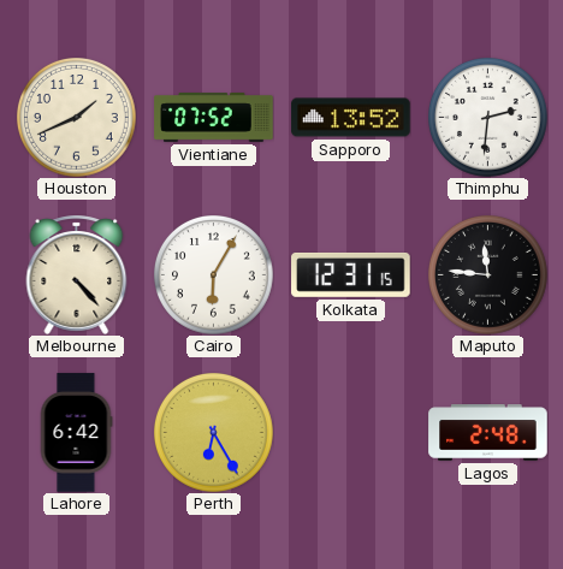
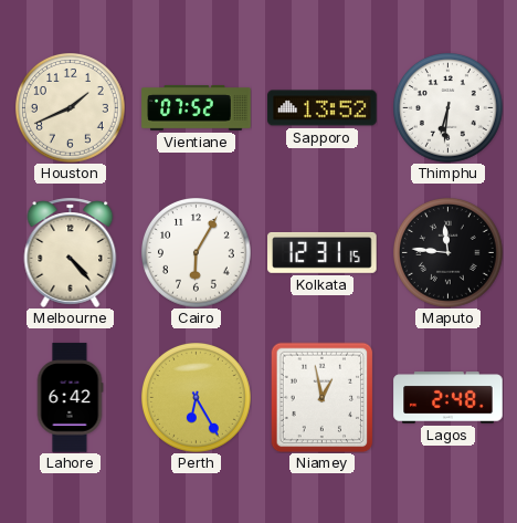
Thimphu: 2:31 -> 6:31 (449, 108)
Niamey: none -> 12:58 (323, 397)
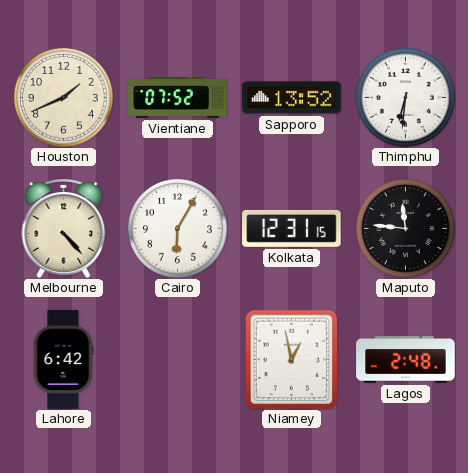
Perth: 6:25 -> none (197, 398)
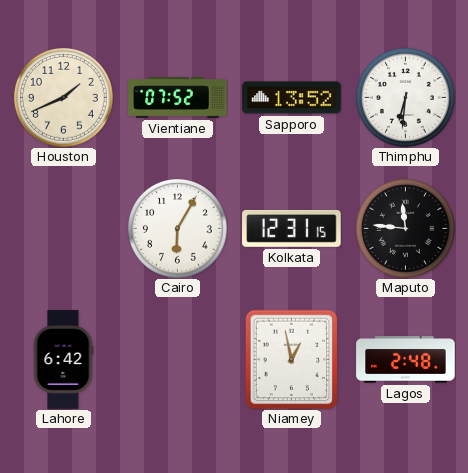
Melbourne: 4:23 -> none (64, 228)
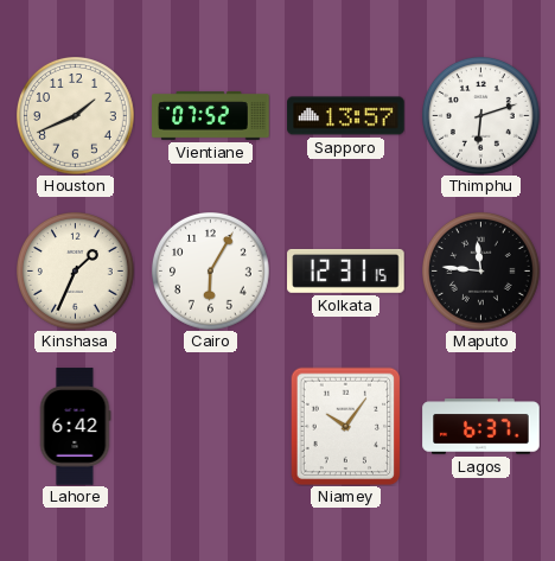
Sapporo: 13:52 -> 13:57 (346, 116)
Thimphu: 6:31 -> 6:12 (481, 116)
Kinshasa: none -> 1:34 (76, 272)
Niamey: 12:58 -> 10:06 (346, 426)
Lagos: 2:48 -> 6:37 (481, 427)
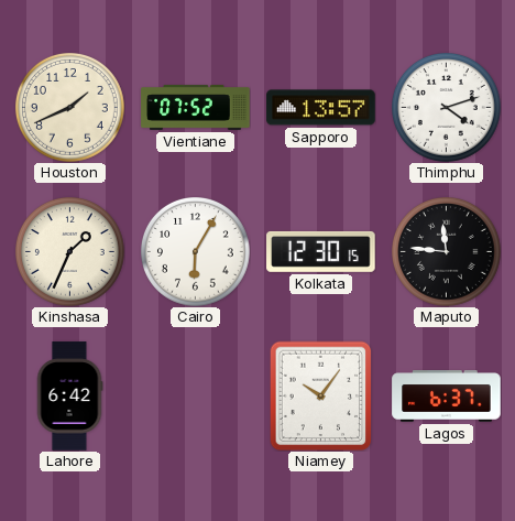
Thimphu: 6:12 -> 4:12 (447, 108)
Kolkata: 12:31 -> 12:30 (321, 251)
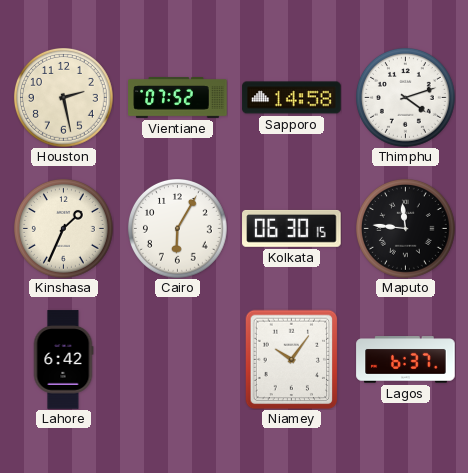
Houston: 1:41 -> 2:28 (64, 98)
Sapporo: 13:57 -> 14:58 (292, 98)
Kolkata: 12:30 -> 06:30 (292, 228)
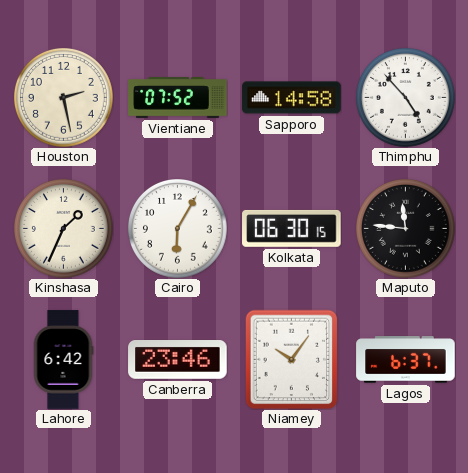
Thimphu: 4:12 -> 4:53 (406, 98)
Canberra: none -> 23:46 (178, 360)
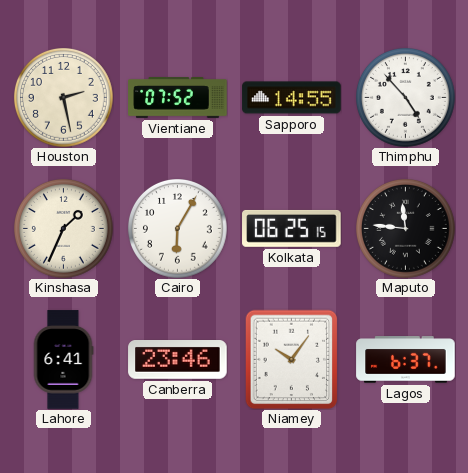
Sapporo: 14:58 -> 14:55 (292, 98)
Kolkata: 06:30 -> 06:25 (292, 228)
Lahore: 6:42 -> 6:41 (63, 360)
